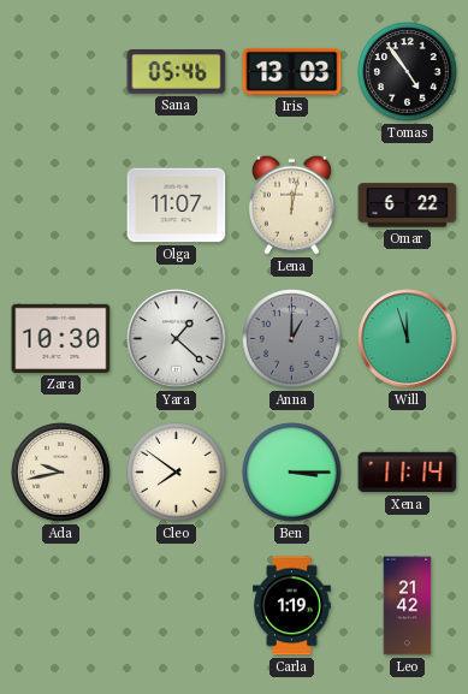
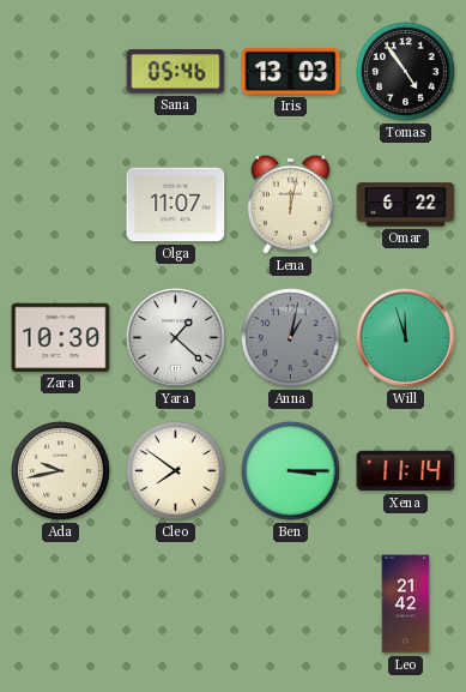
Anna: 1:00 -> 1:02 (291, 338)
Carla: 1:19 -> none (292, 606)
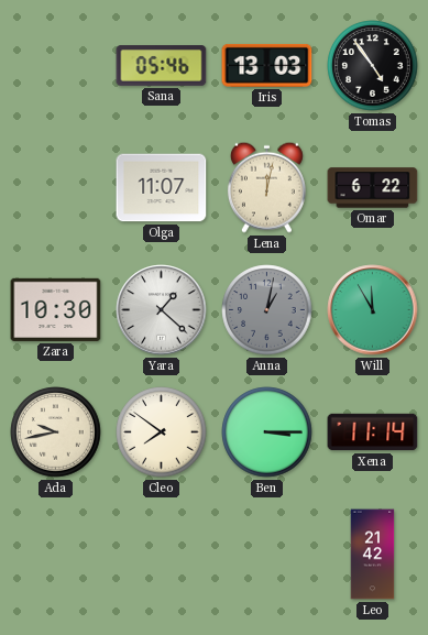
Will: 11:57 -> 11:55 (373, 310)
